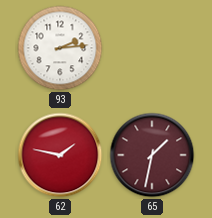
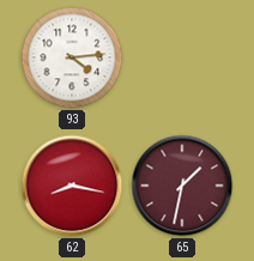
93: 2:14 -> 4:14 (72, 57)
62: 1:47 -> 8:17 (72, 186)
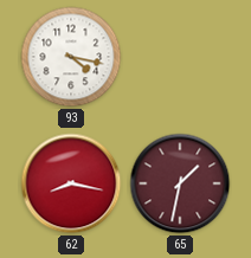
93: 4:14 -> 4:17 (71, 57)
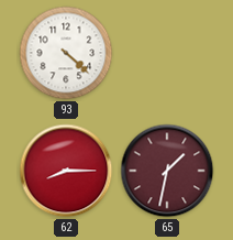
93: 4:17 -> 4:22 (66, 53)
62: 8:17 -> 8:15 (66, 171)
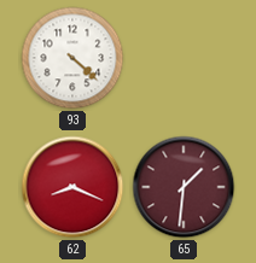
62: 8:15 -> 8:19 (72, 187)
65: 1:32 -> 1:31 (184, 187)
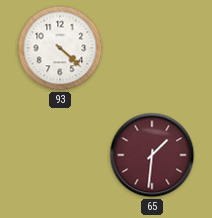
62: 8:19 -> none (72, 187)
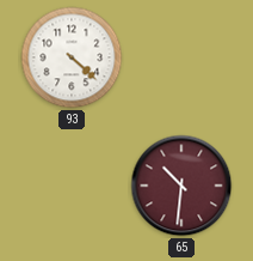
65: 1:31 -> 10:31 (181, 186)
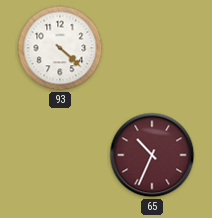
65: 10:31 -> 10:34 (152, 155)
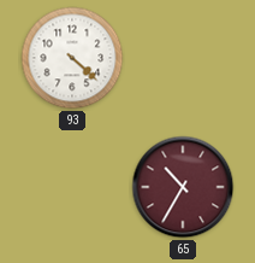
65: 10:34 -> 10:35 (183, 187)
